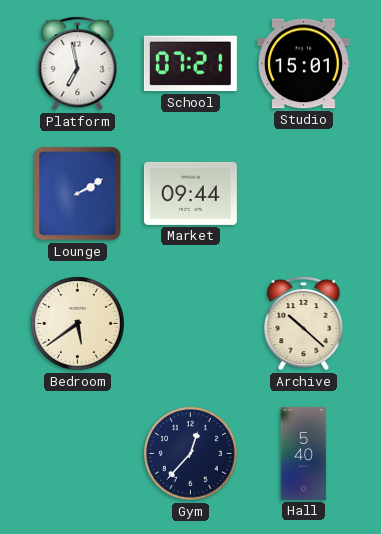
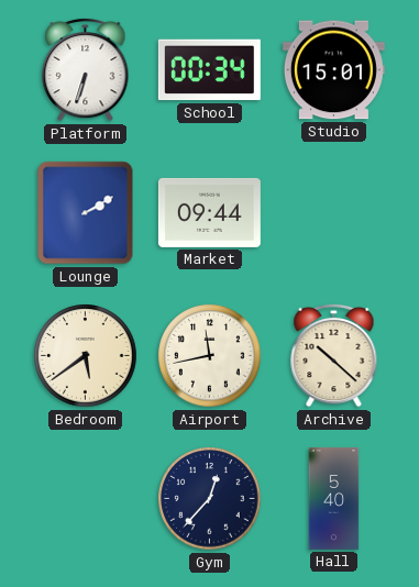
Platform: 6:58 -> 6:33 (86, 69)
School: 07:21 -> 00:34 (209, 70)
Airport: none -> 11:43 (210, 356)
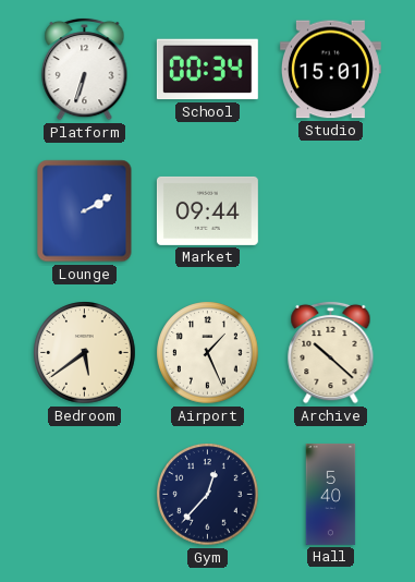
Airport: 11:43 -> 1:26 (208, 353)
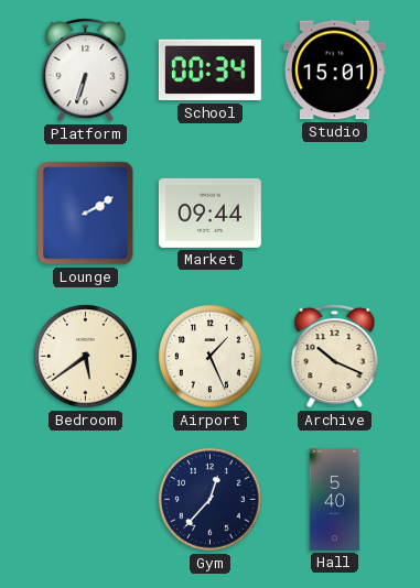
Archive: 10:22 -> 10:19 (335, 356)
